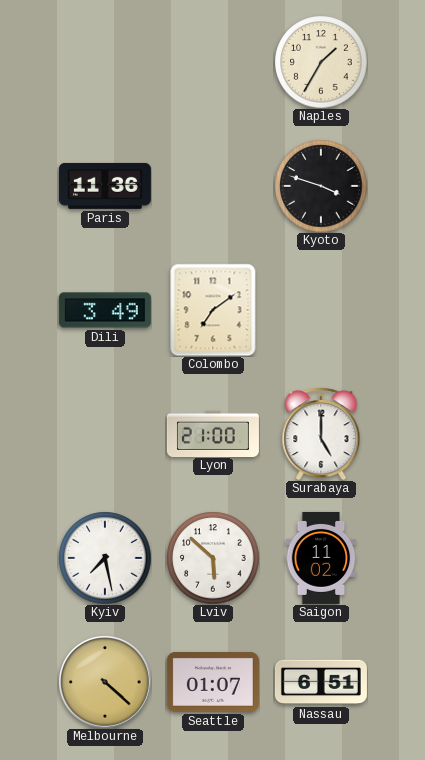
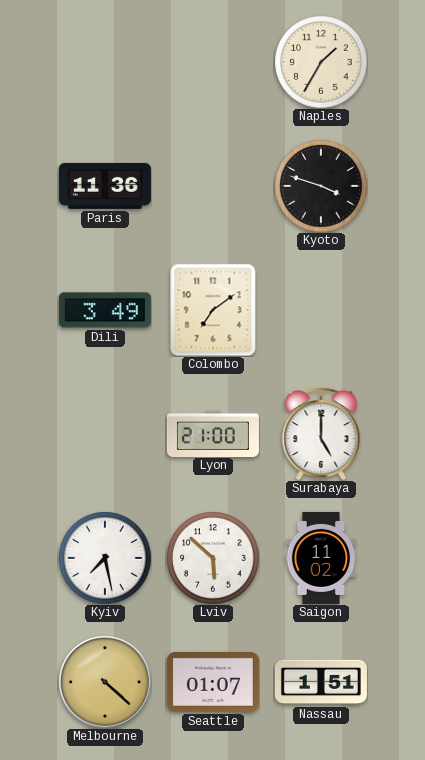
Nassau: 6:51 -> 1:51 (321, 682)
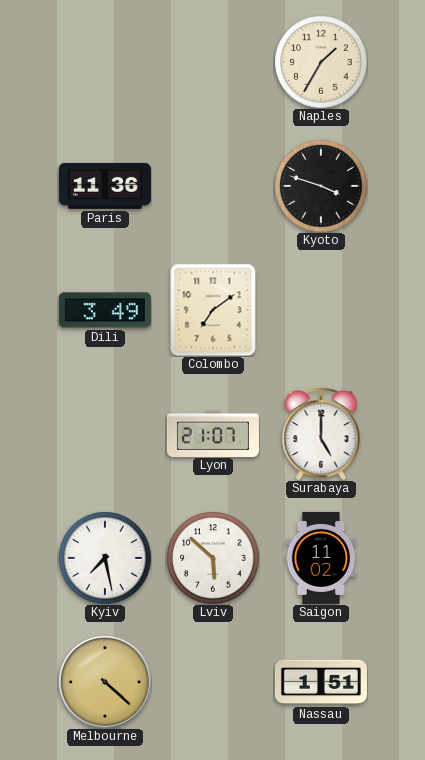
Lyon: 21:00 -> 21:07 (213, 433)
Seattle: 01:07 -> none (213, 682)
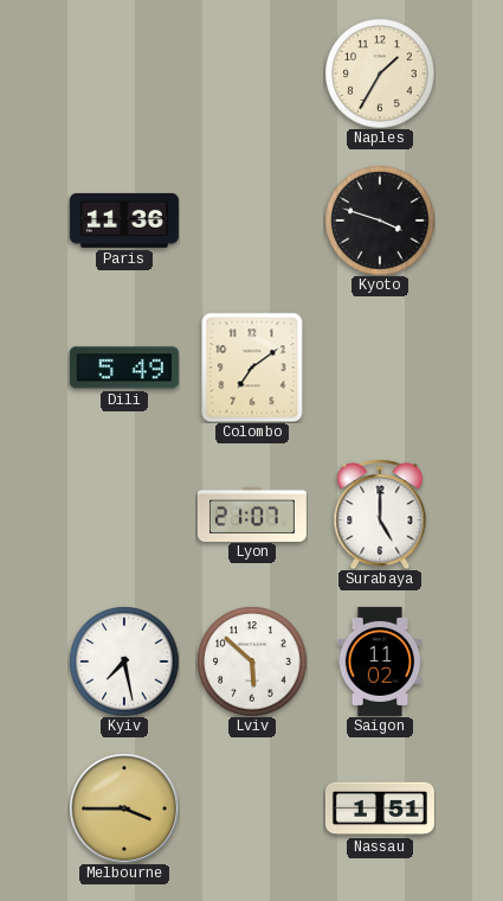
Dili: 3:49 -> 5:49 (124, 368)
Melbourne: 4:22 -> 3:45 (124, 809)
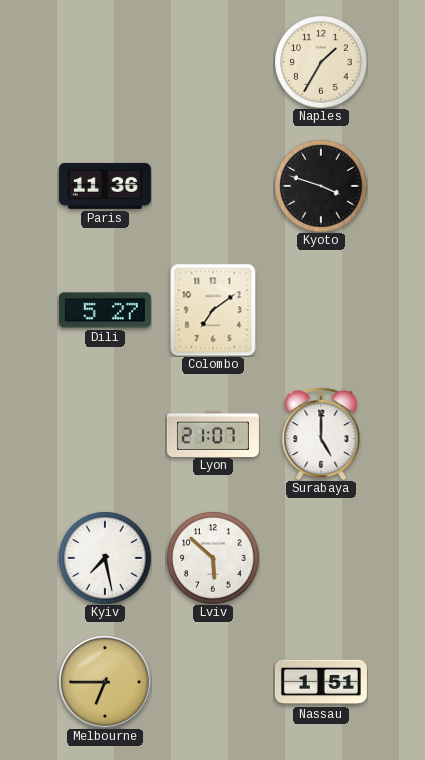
Dili: 5:49 -> 5:27 (105, 310)
Saigon: 11:02 -> none (380, 662)
Melbourne: 3:45 -> 6:45 (105, 682)
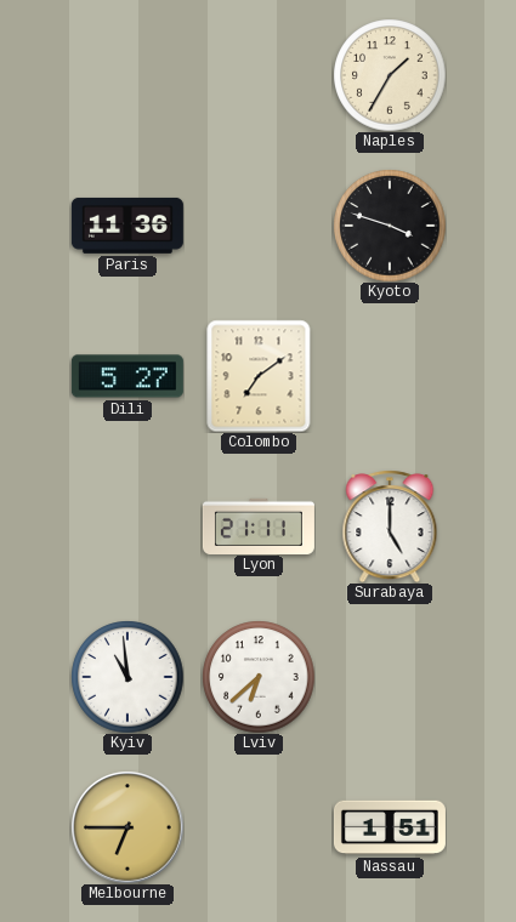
Lyon: 21:07 -> 21:11 (259, 525)
Kyiv: 7:28 -> 10:59 (127, 677)
Lviv: 5:52 -> 6:38 (259, 677)
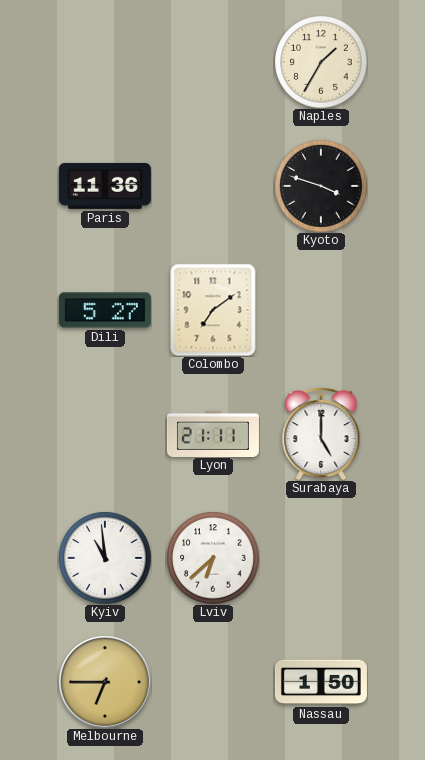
Nassau: 1:51 -> 1:50 (321, 682)
